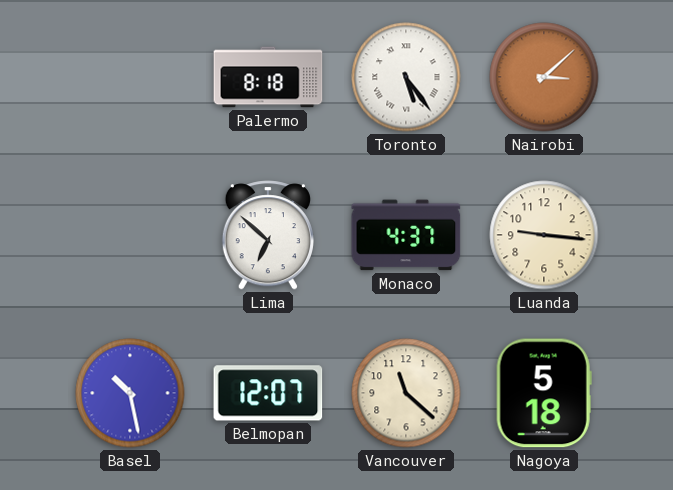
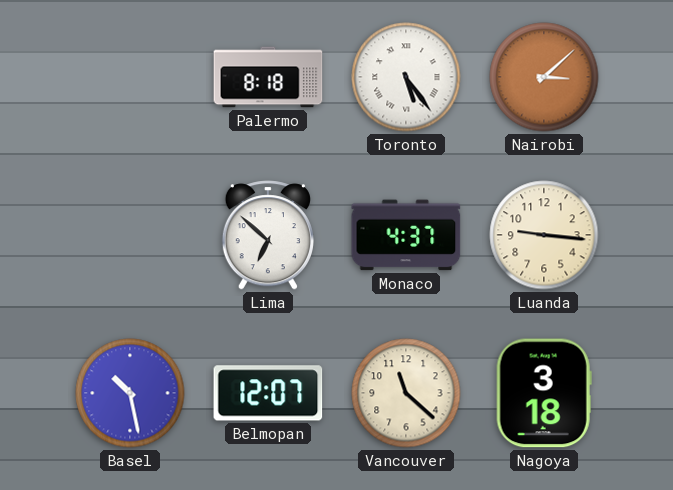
Nagoya: 5:18 -> 3:18 (544, 393)
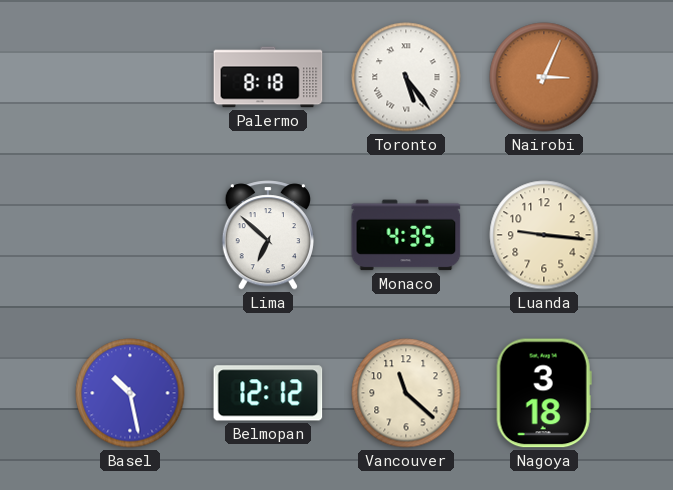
Nairobi: 3:08 -> 3:04 (544, 77)
Monaco: 4:37 -> 4:35 (406, 235)
Belmopan: 12:07 -> 12:12 (268, 393)
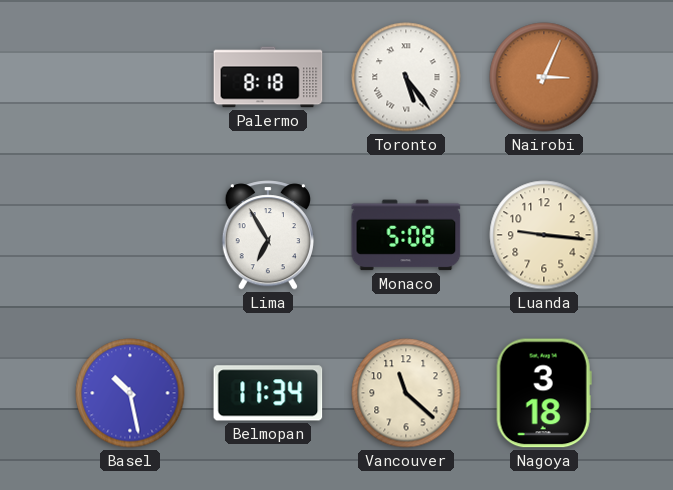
Lima: 6:52 -> 6:55 (268, 235)
Monaco: 4:35 -> 5:08 (406, 235)
Belmopan: 12:12 -> 11:34 (268, 393)
